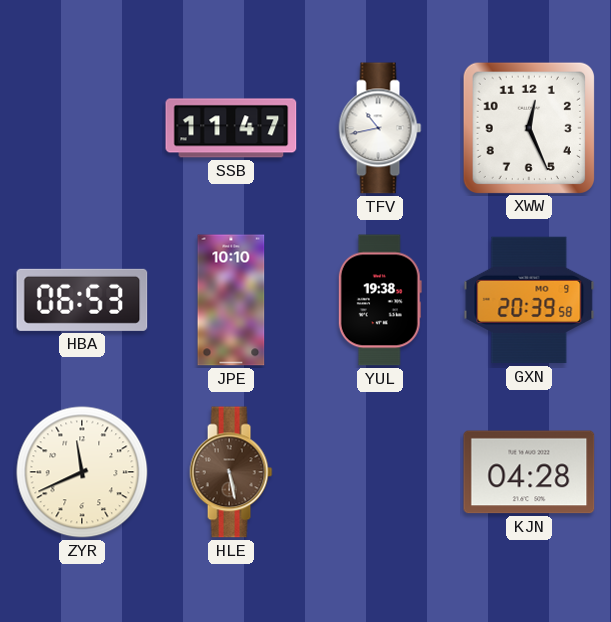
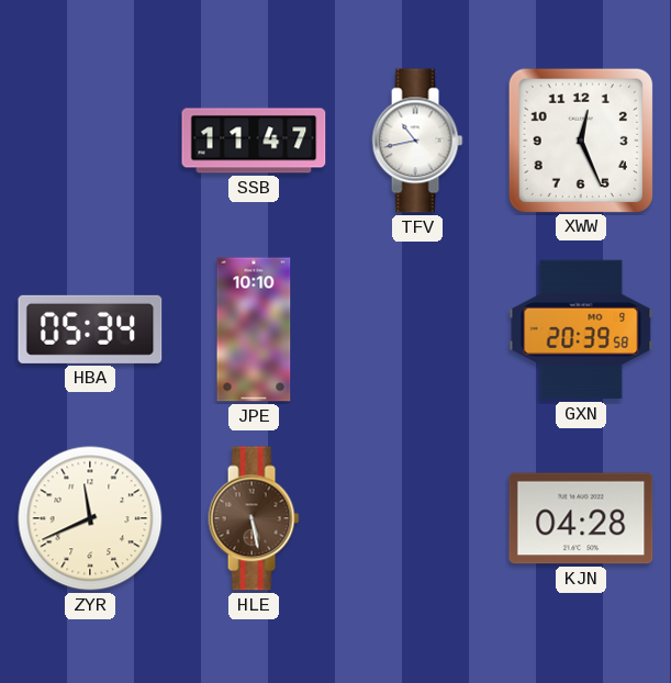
HBA: 06:53 -> 05:34 (90, 329)
YUL: 19:38 -> none (380, 300)
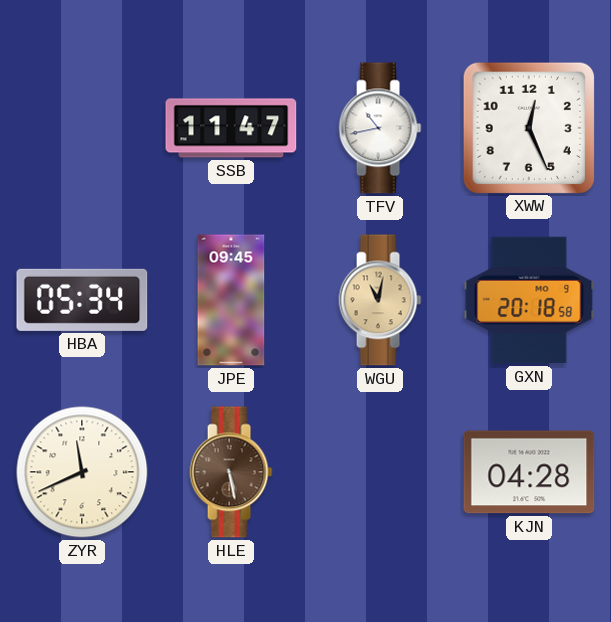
JPE: 10:10 -> 09:45 (231, 300)
WGU: none -> 11:02 (380, 300)
GXN: 20:39 -> 20:18 (529, 300)
